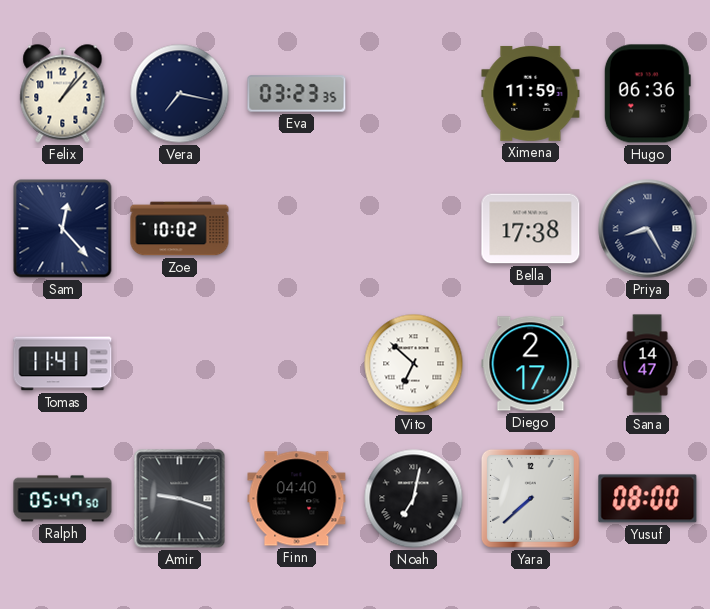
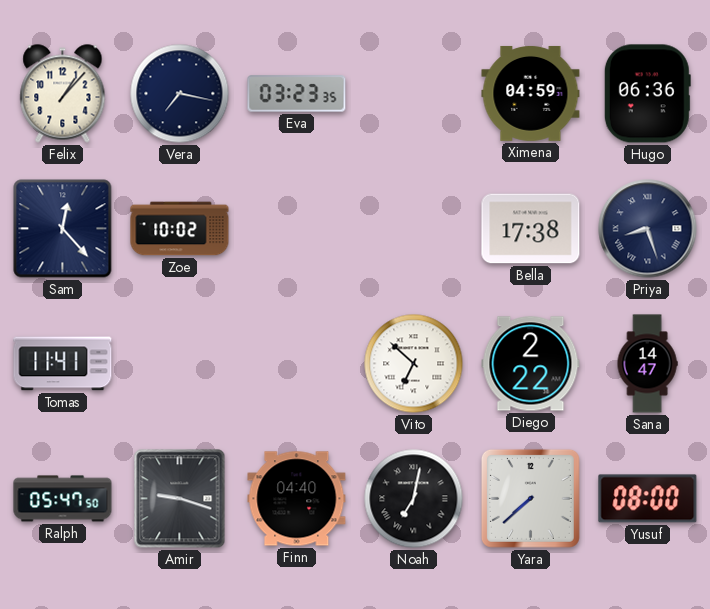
Ximena: 11:59 -> 04:59 (531, 93)
Priya: 8:25 -> 8:27 (648, 229)
Diego: 2:17 -> 2:22 (531, 364)
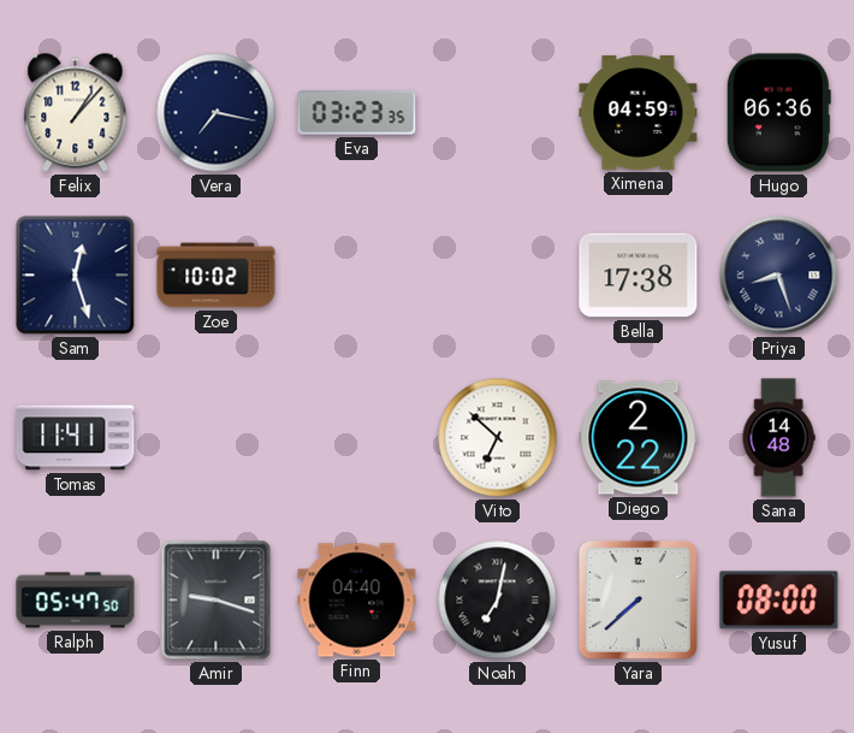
Sam: 12:23 -> 12:27 (76, 276)
Sana: 14:47 -> 14:48 (778, 438)
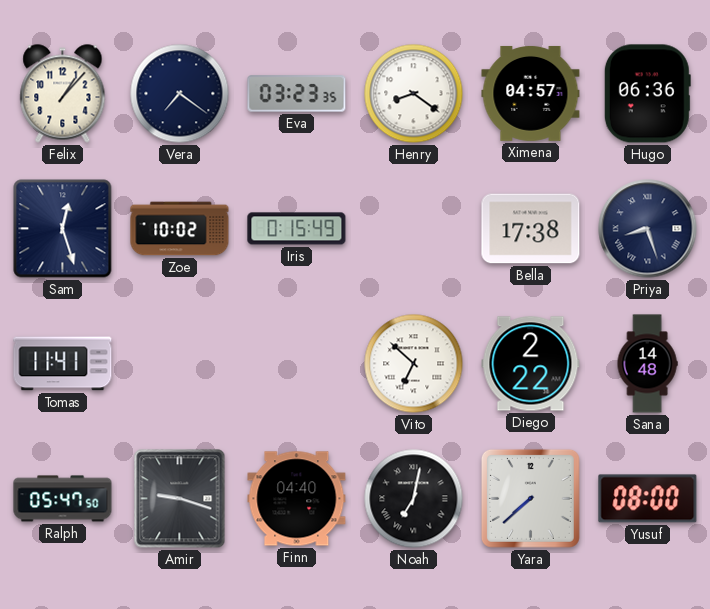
Vera: 7:17 -> 7:21 (180, 94)
Henry: none -> 8:21 (414, 94)
Ximena: 04:59 -> 04:57 (531, 93)
Iris: none -> 0:15 (297, 229)
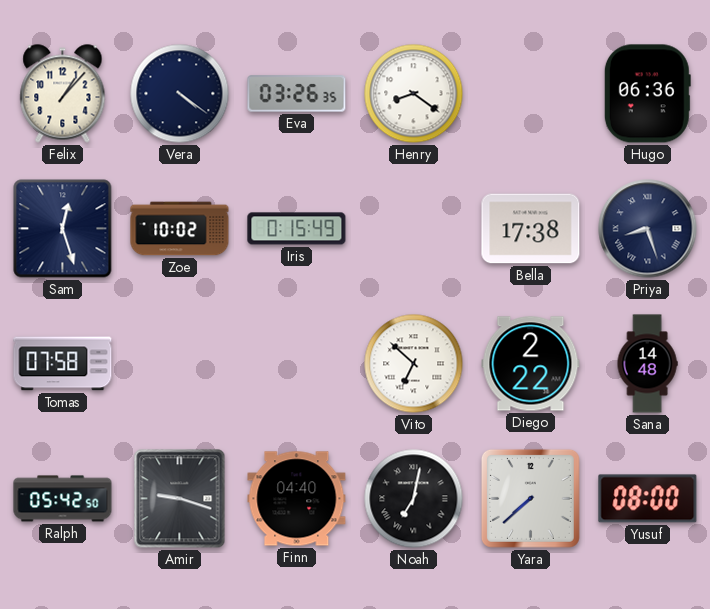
Vera: 7:21 -> 4:21 (180, 94)
Eva: 03:23 -> 03:26 (297, 94)
Ximena: 04:57 -> none (531, 93)
Tomas: 11:41 -> 07:58 (63, 364)
Ralph: 05:47 -> 05:42 (63, 499)
